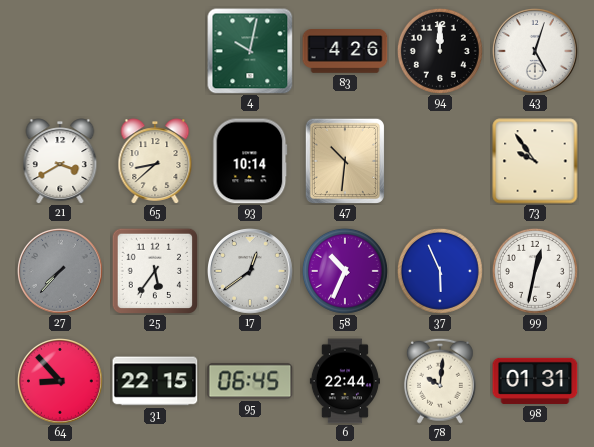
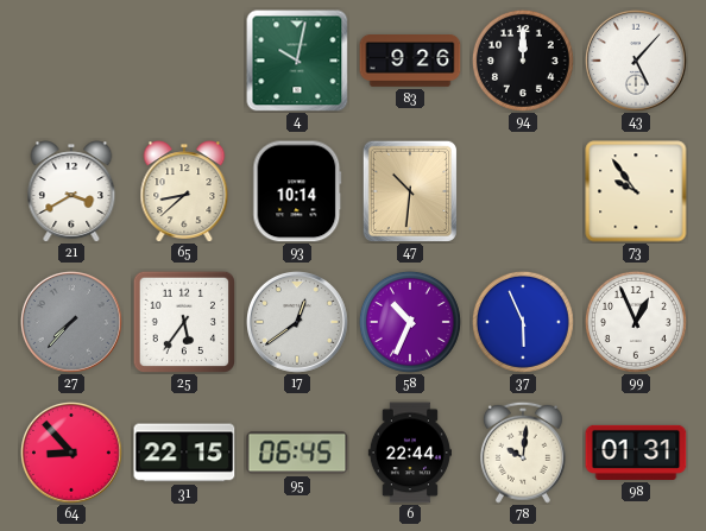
83: 4:26 -> 9:26 (410, 62)
43: 5:03 -> 5:07 (637, 62)
99: 12:32 -> 12:56 (636, 322)
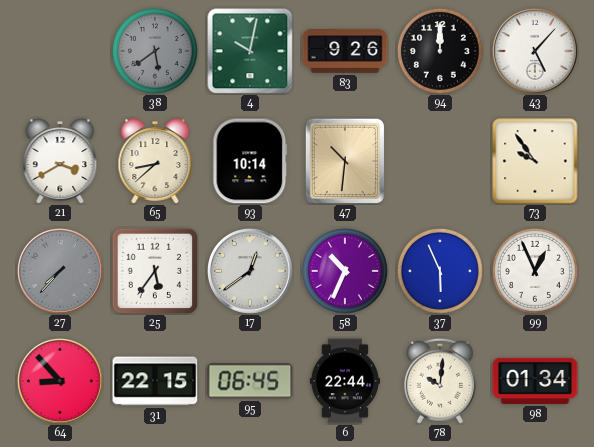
38: none -> 5:39 (155, 51)
98: 01:31 -> 01:34 (535, 381)
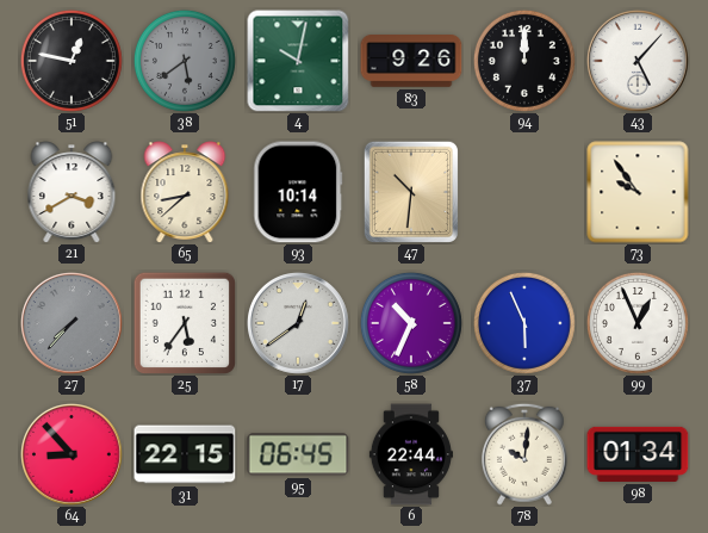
51: none -> 12:47 (72, 61)
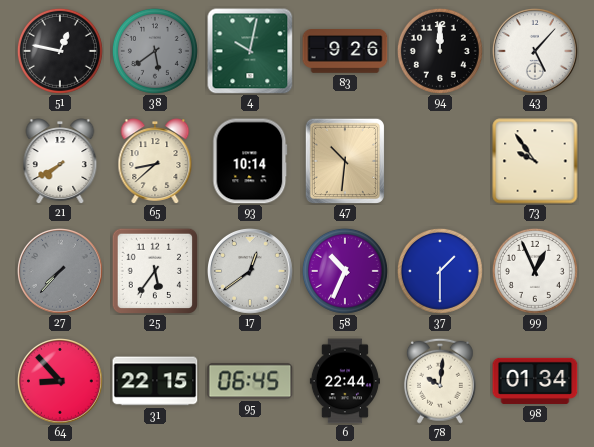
21: 3:40 -> 7:40 (60, 161)
37: 5:56 -> 1:30 (440, 271)
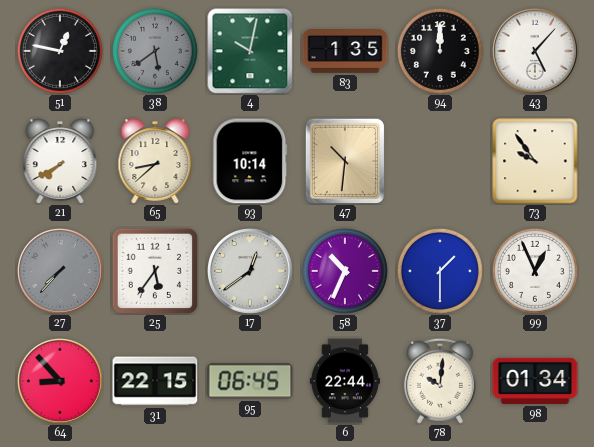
83: 9:26 -> 1:35 (345, 52)
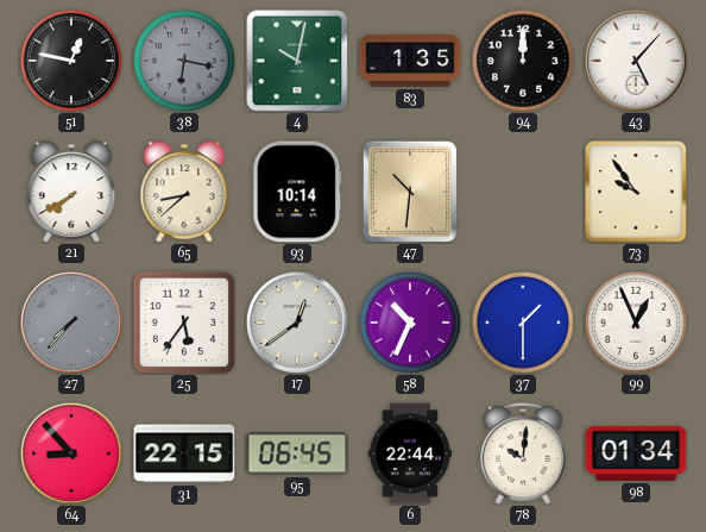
38: 5:39 -> 6:17 (184, 61)
